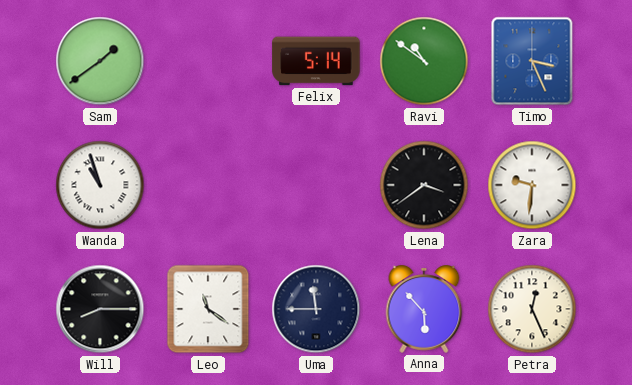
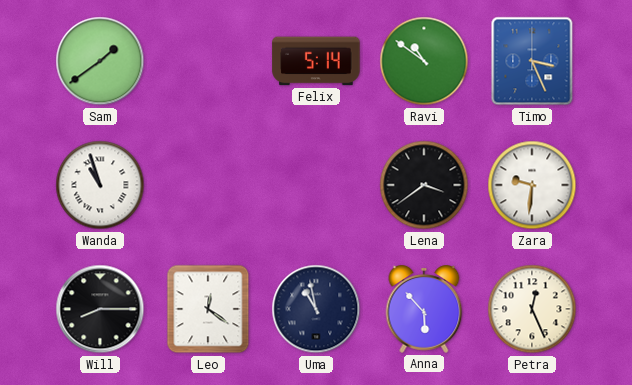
Leo: 11:21 -> 12:21 (208, 309)
Uma: 11:45 -> 10:58 (316, 309)
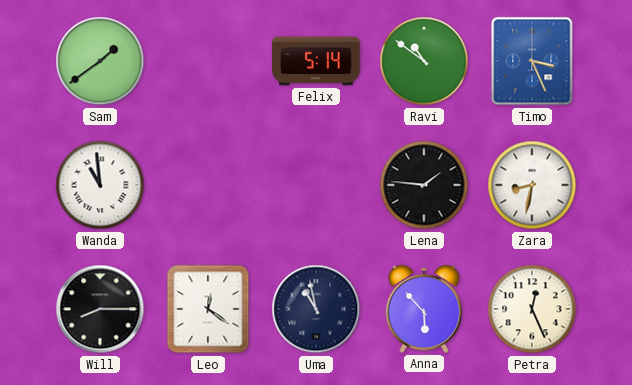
Wanda: 10:57 -> 10:59 (100, 185)
Lena: 3:39 -> 1:46 (424, 185)
Zara: 9:31 -> 8:32 (532, 185)
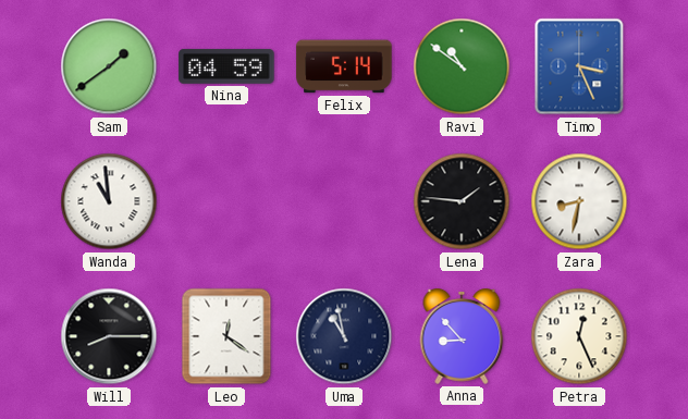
Nina: none -> 04:59 (226, 66)
Anna: 5:53 -> 8:53 (462, 336)
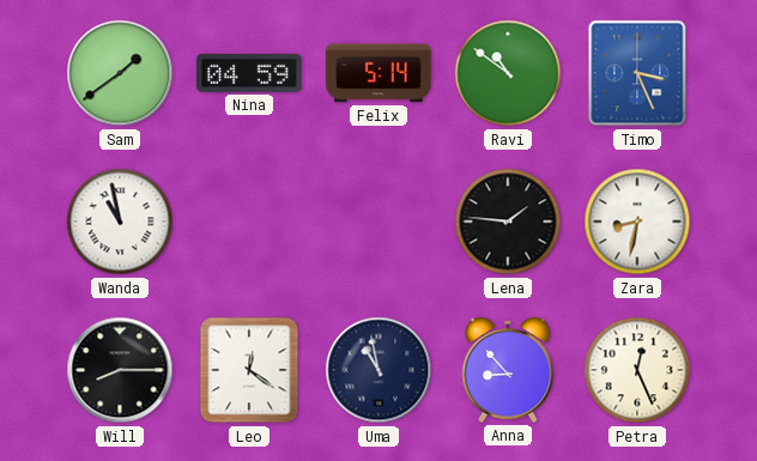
Wanda: 10:59 -> 10:58 (120, 222)
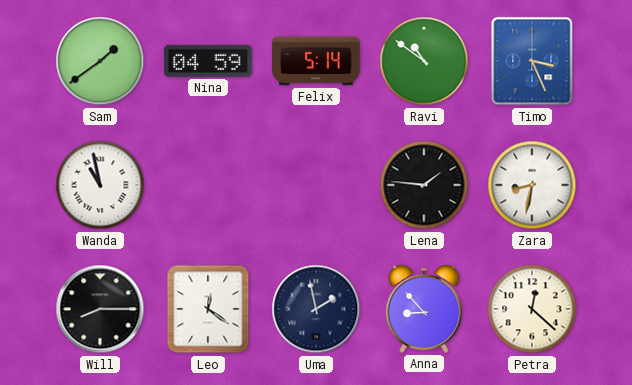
Uma: 10:58 -> 1:58 (316, 309)
Petra: 12:26 -> 12:22 (532, 309)
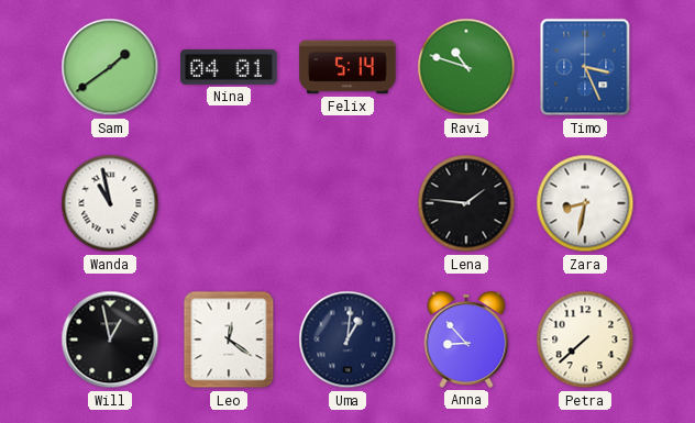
Nina: 04:59 -> 04:01 (229, 67)
Ravi: 10:51 -> 10:48 (466, 67)
Will: 8:15 -> 12:58 (110, 339)
Uma: 1:58 -> 1:01 (347, 339)
Petra: 12:22 -> 7:38 (585, 339)
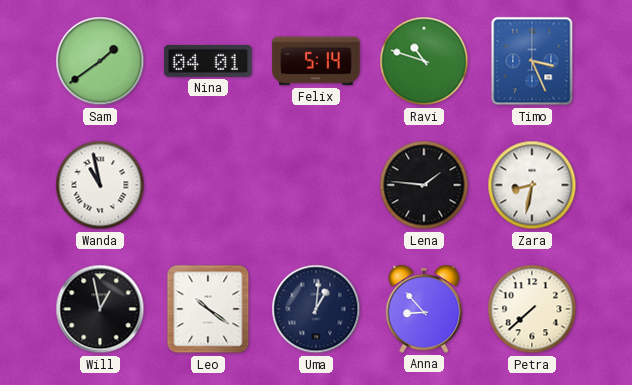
Leo: 12:21 -> 10:21 (208, 309)
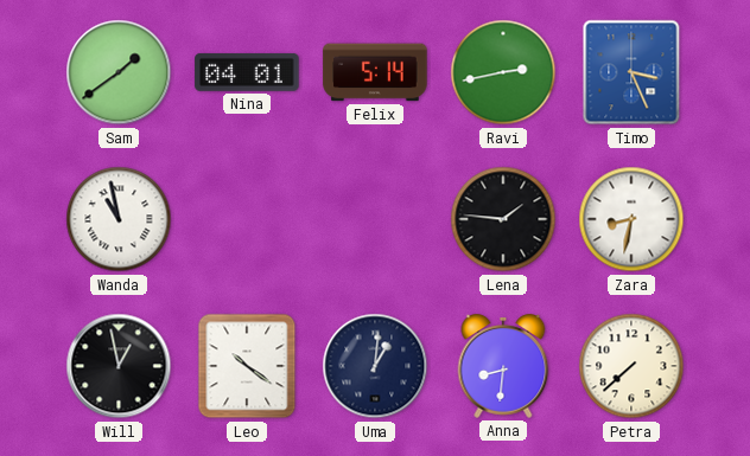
Ravi: 10:48 -> 2:43 (503, 72)
Anna: 8:53 -> 8:31 (503, 366)
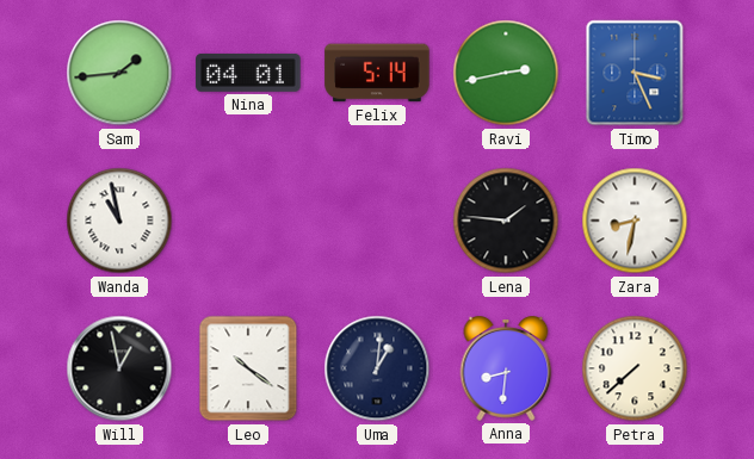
Sam: 1:39 -> 1:44 (119, 73)
